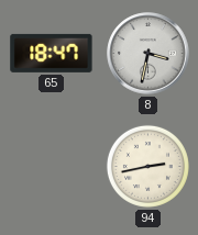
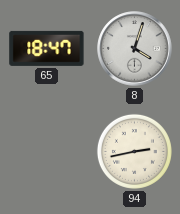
8: 3:32 -> 4:03 (135, 49)
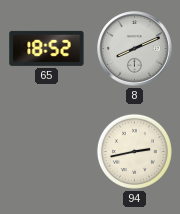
65: 18:47 -> 18:52 (47, 48)
8: 4:03 -> 8:11 (135, 49)
